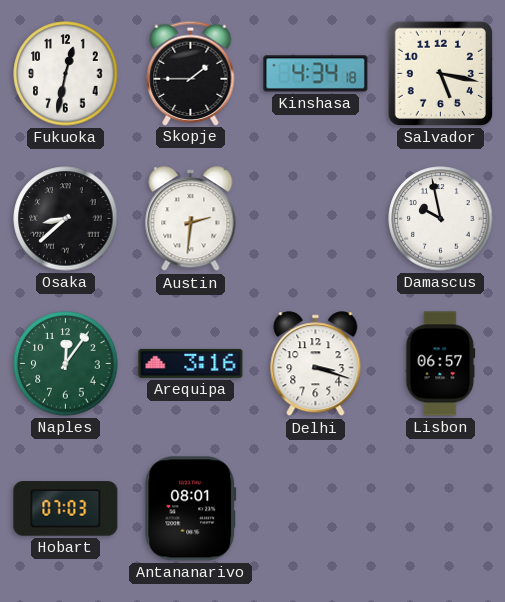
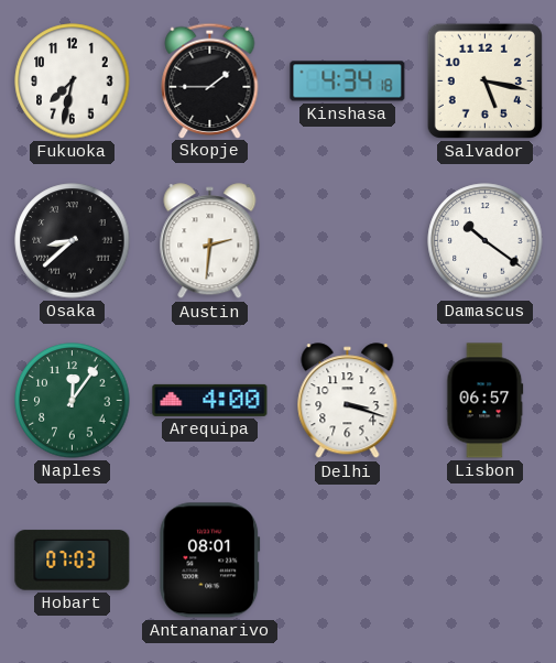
Fukuoka: 12:32 -> 7:32 (73, 81)
Damascus: 9:58 -> 10:21 (486, 241)
Arequipa: 3:16 -> 4:00 (210, 400)
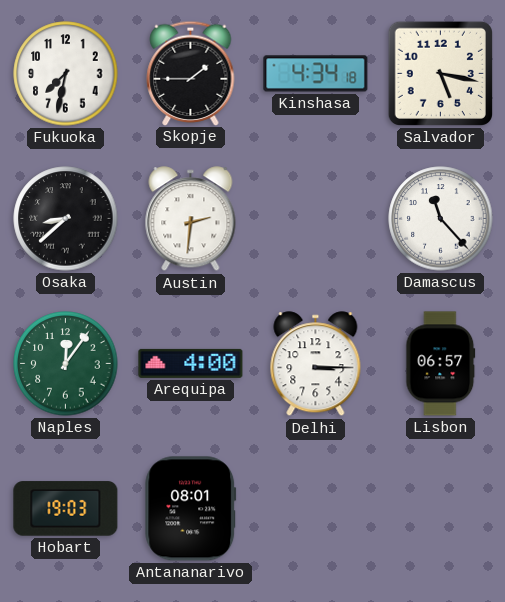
Damascus: 10:21 -> 11:23 (441, 219)
Delhi: 3:18 -> 3:15 (316, 364)
Hobart: 07:03 -> 19:03 (66, 509)
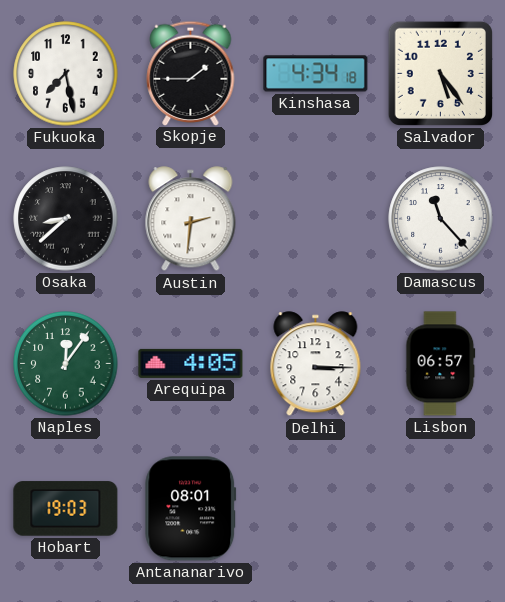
Fukuoka: 7:32 -> 7:28 (66, 74)
Salvador: 5:17 -> 5:24 (440, 73)
Arequipa: 4:00 -> 4:05 (191, 363)
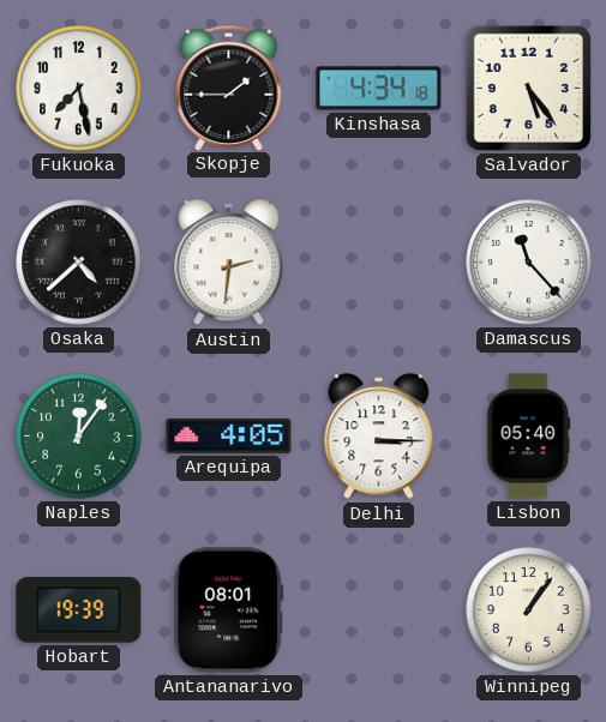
Osaka: 8:38 -> 4:38 (79, 263)
Lisbon: 06:57 -> 05:40 (529, 437)
Hobart: 19:03 -> 19:39 (79, 610)
Winnipeg: none -> 1:06 (529, 610)
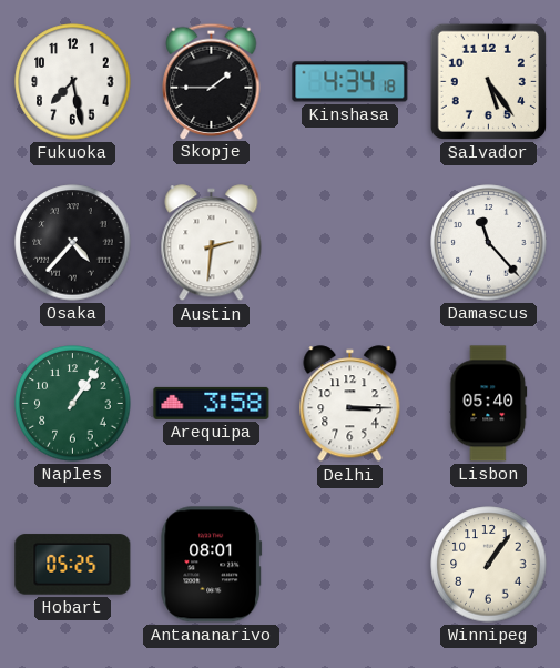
Osaka: 4:38 -> 4:37 (73, 243)
Naples: 12:06 -> 1:06 (73, 404)
Arequipa: 4:05 -> 3:58 (212, 403)
Hobart: 19:39 -> 05:25 (73, 565)
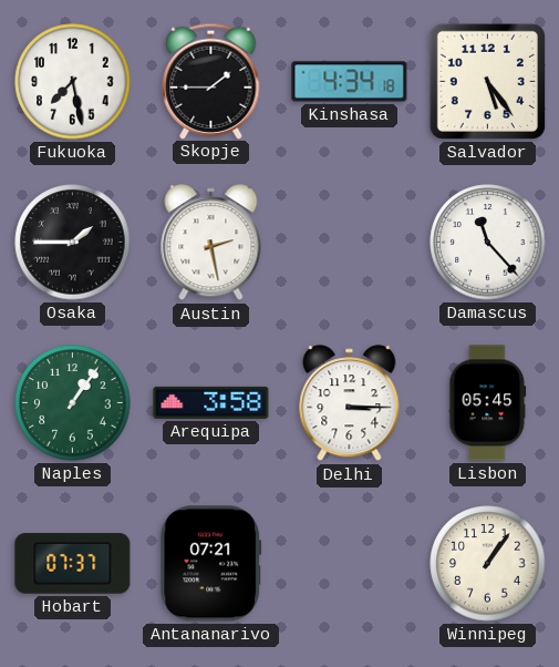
Osaka: 4:37 -> 1:45 (73, 243)
Austin: 2:31 -> 2:28 (211, 243)
Lisbon: 05:40 -> 05:45 (488, 403)
Hobart: 05:25 -> 07:37 (73, 564)
Antananarivo: 08:01 -> 07:21 (211, 564)
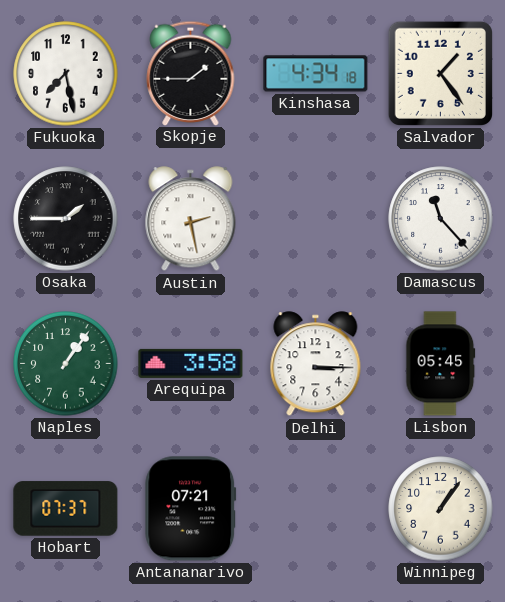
Salvador: 5:24 -> 1:24 (440, 73)
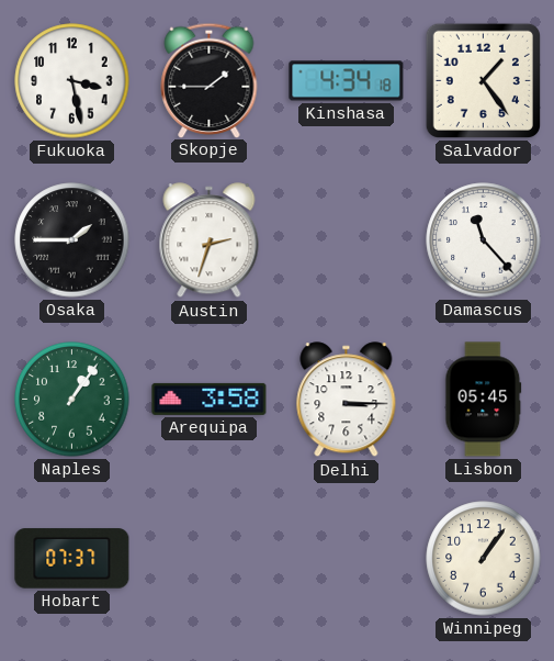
Fukuoka: 7:28 -> 3:28 (72, 81)
Austin: 2:28 -> 2:33 (210, 240)
Antananarivo: 07:21 -> none (191, 509)
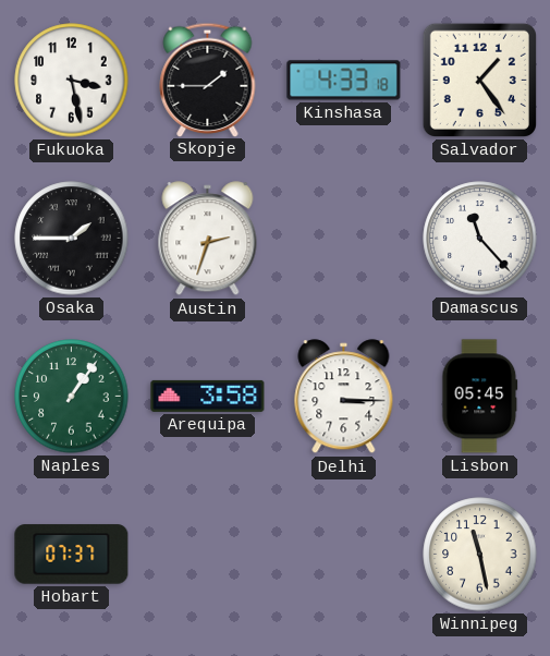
Kinshasa: 4:34 -> 4:33 (344, 81)
Winnipeg: 1:06 -> 11:28 (480, 555)
